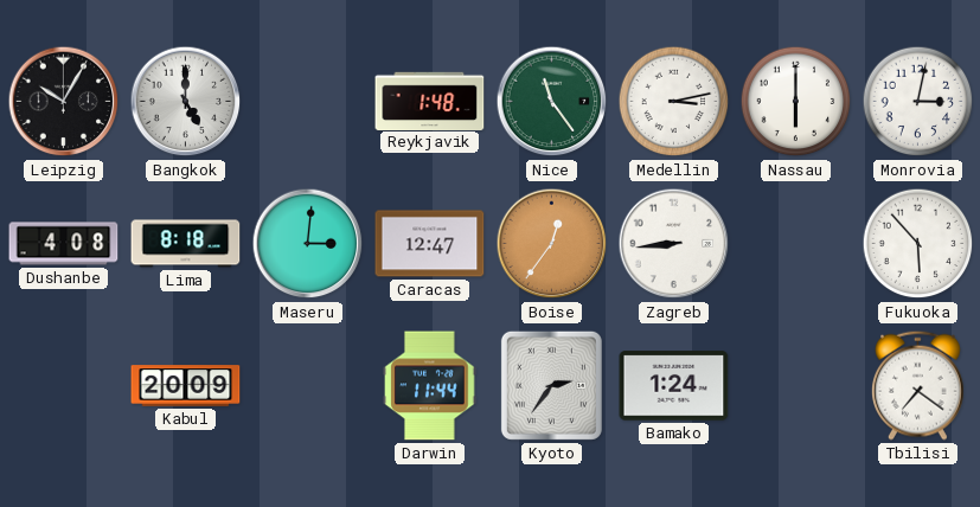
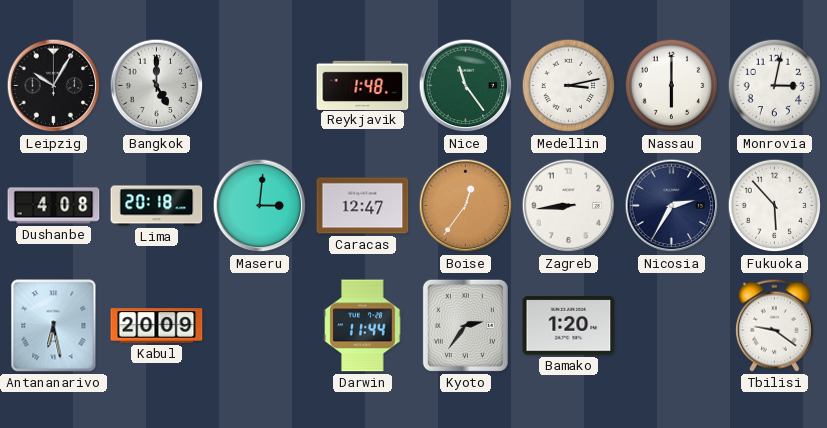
Lima: 8:18 -> 20:18 (157, 206)
Nicosia: none -> 2:35 (672, 206)
Antananarivo: none -> 6:28 (54, 326)
Bamako: 1:24 -> 1:20 (569, 326)
Tbilisi: 7:21 -> 9:21 (775, 325)
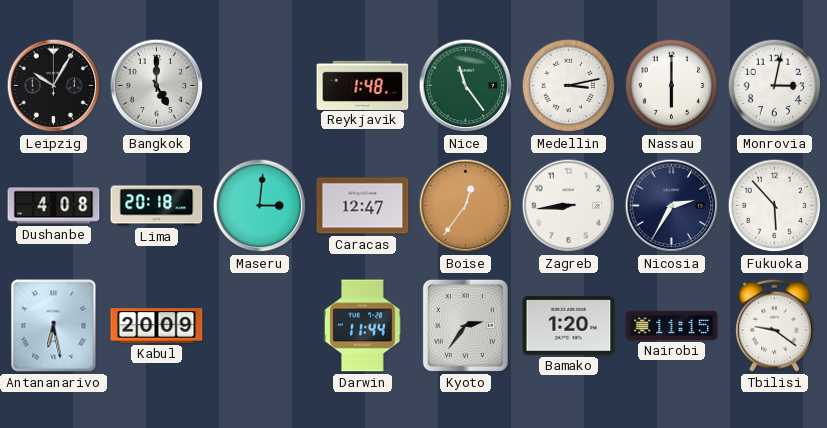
Nairobi: none -> 11:15 (672, 325)
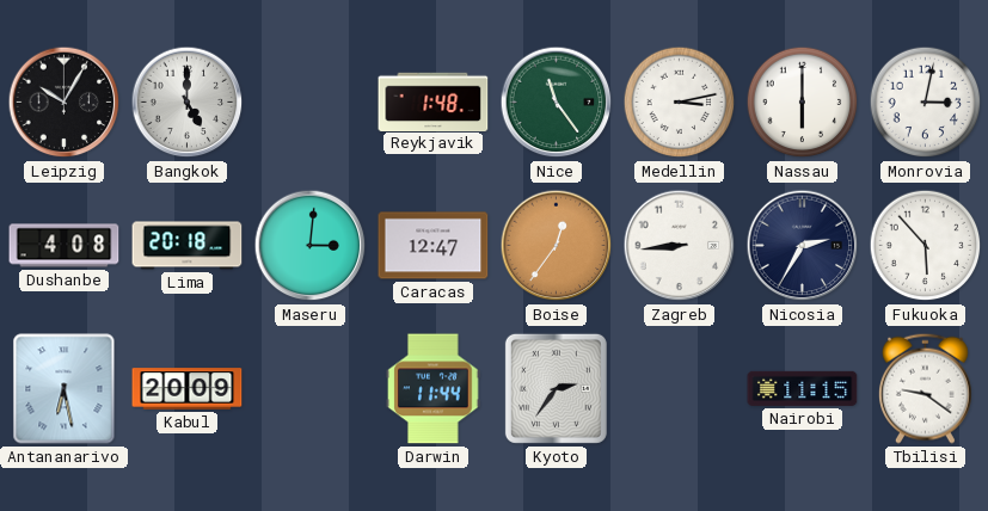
Bamako: 1:20 -> none (569, 326)
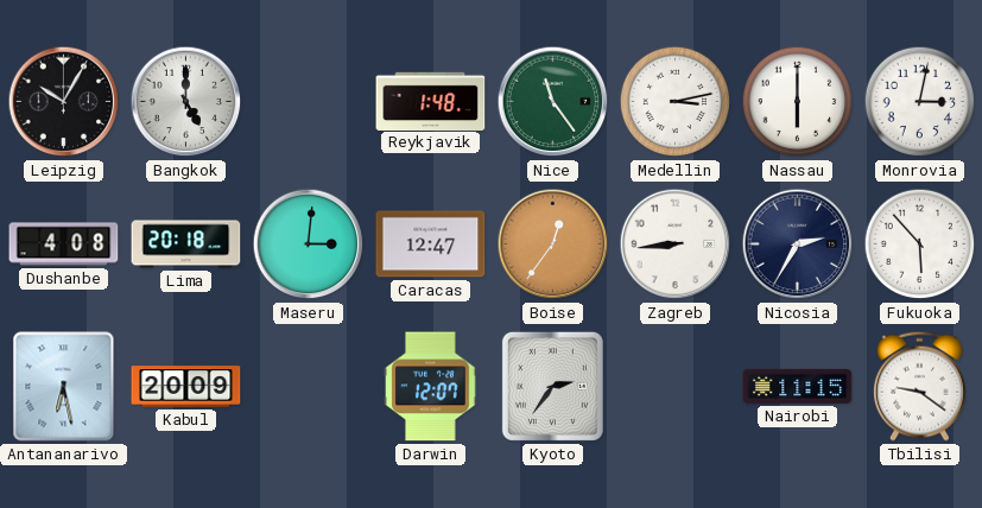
Darwin: 11:44 -> 12:07 (431, 387)
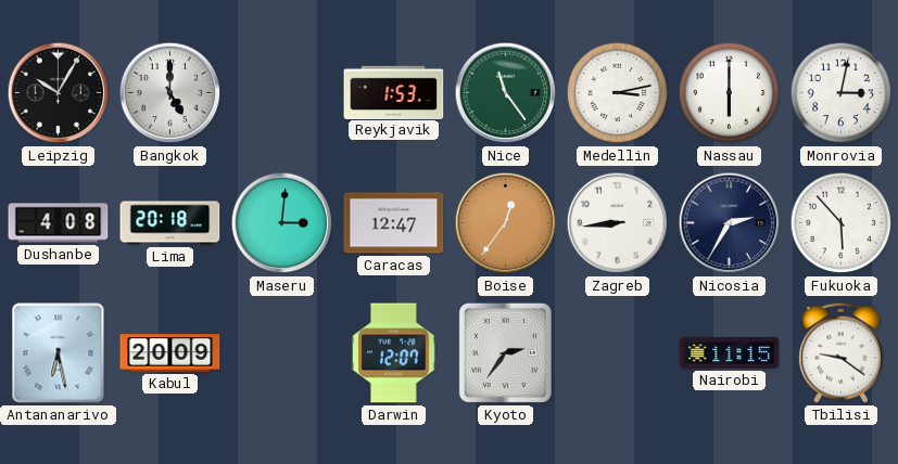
Reykjavik: 1:48 -> 1:53 (394, 92)
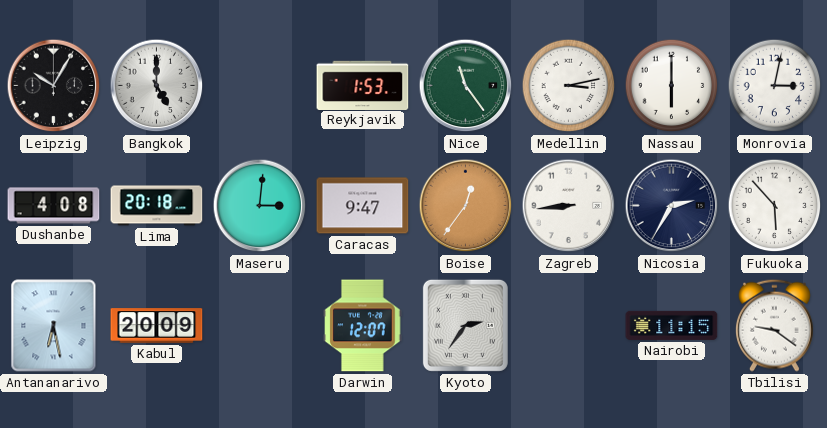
Caracas: 12:47 -> 9:47 (363, 206)
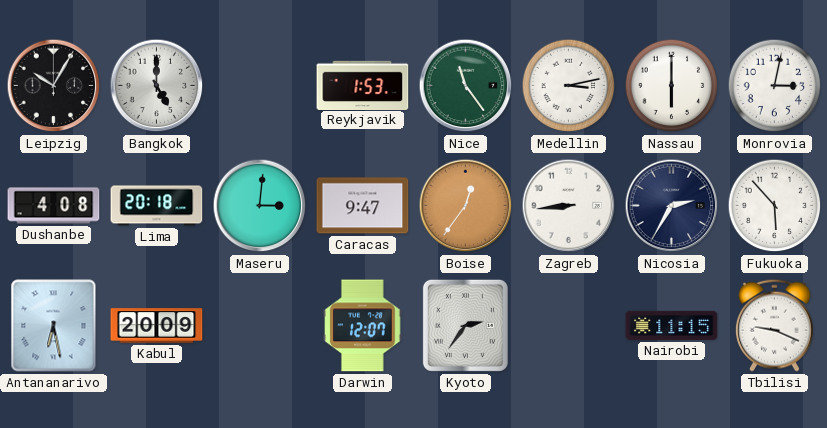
Tbilisi: 9:21 -> 9:19 (775, 325)
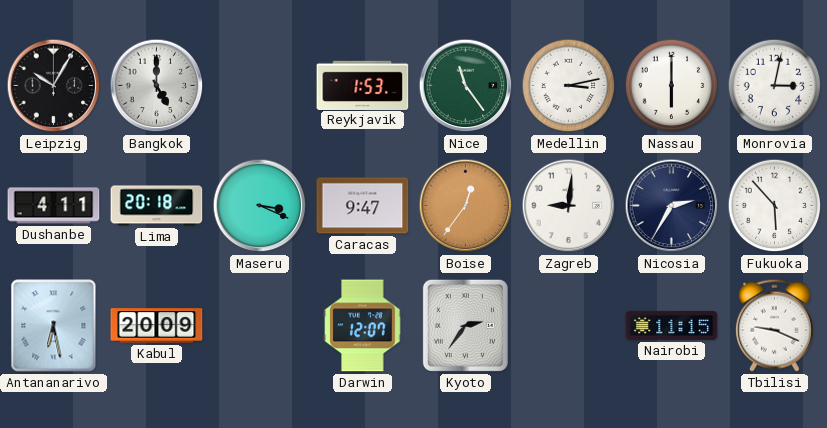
Dushanbe: 4:08 -> 4:11 (54, 206)
Maseru: 3:01 -> 3:19 (260, 206)
Zagreb: 8:44 -> 9:01 (569, 206)
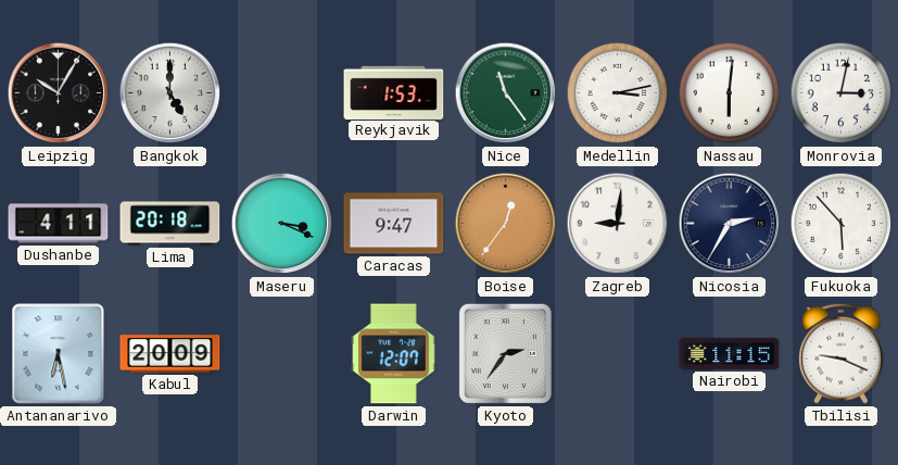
Nassau: 6:00 -> 6:01 (730, 93)
